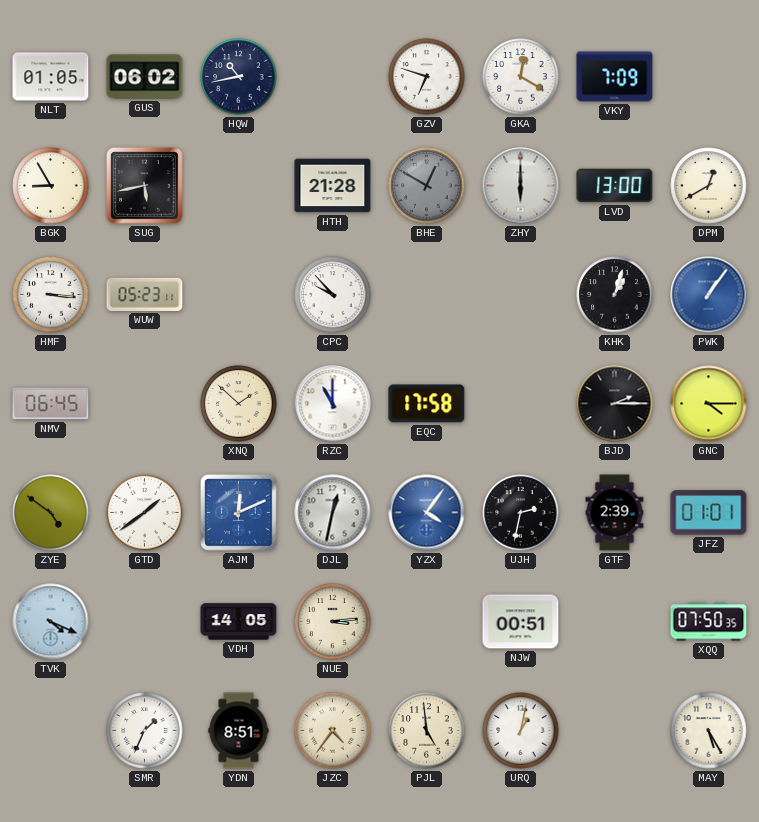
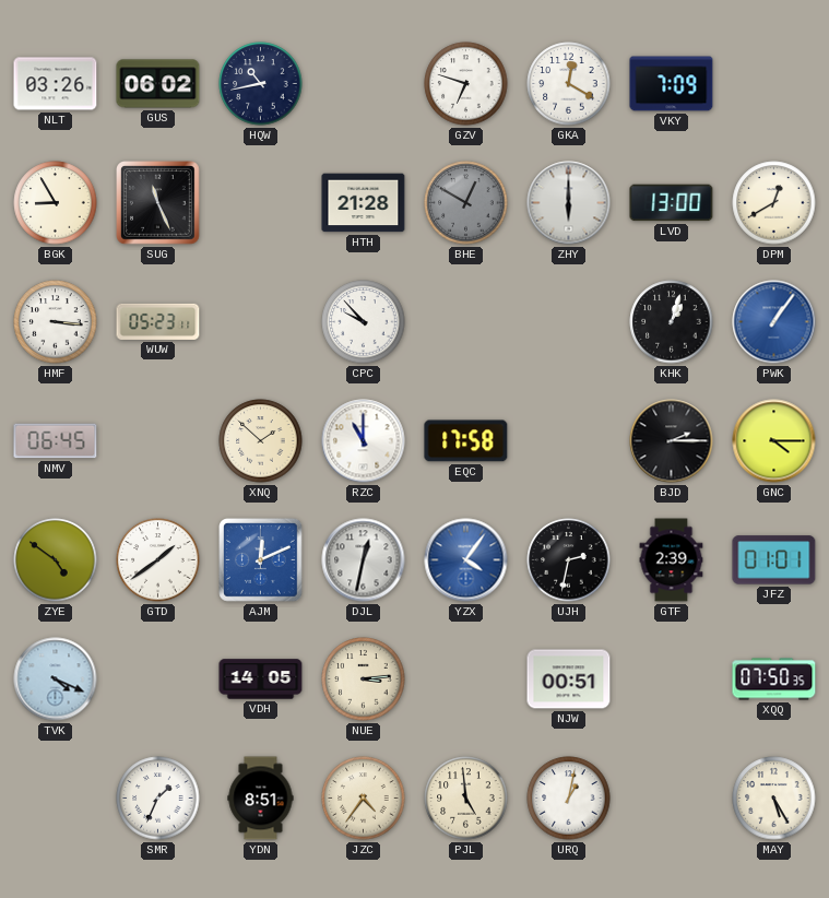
NLT: 01:05 -> 03:26 (56, 84)
SUG: 5:43 -> 11:26 (158, 203)
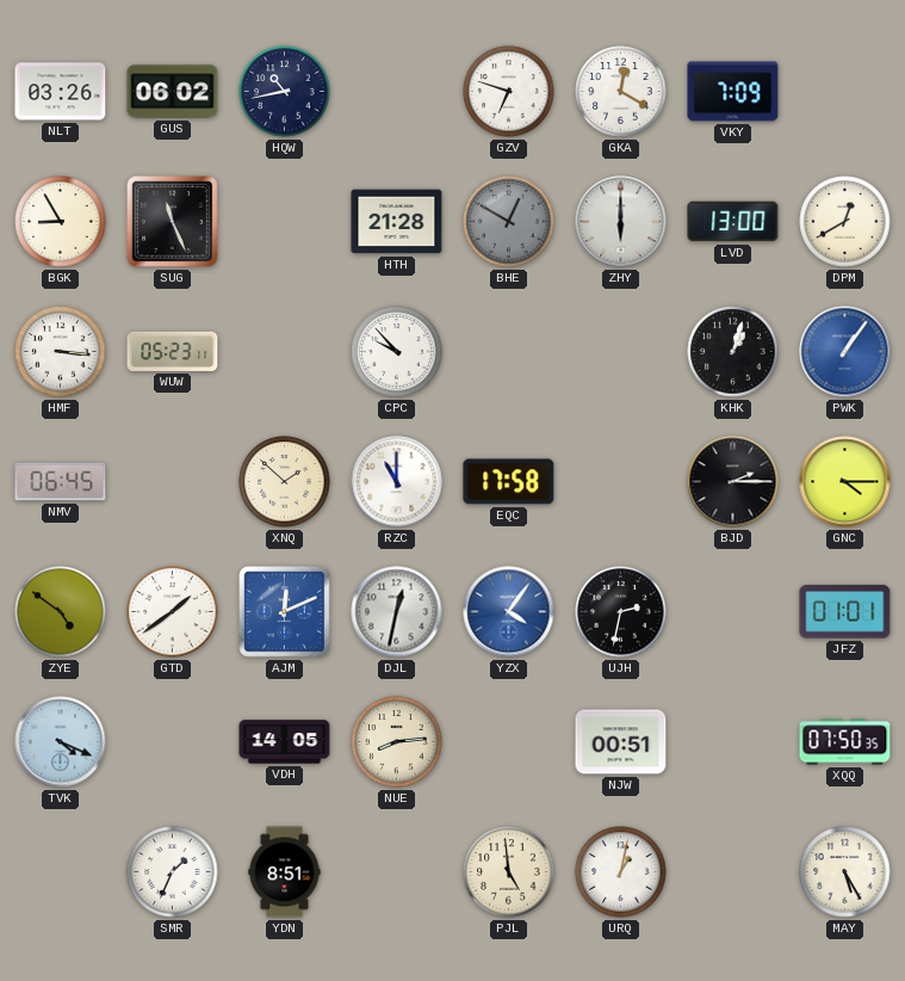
GTF: 2:39 -> none (672, 560)
NUE: 3:14 -> 8:14 (397, 742)
JZC: 4:36 -> none (364, 799)
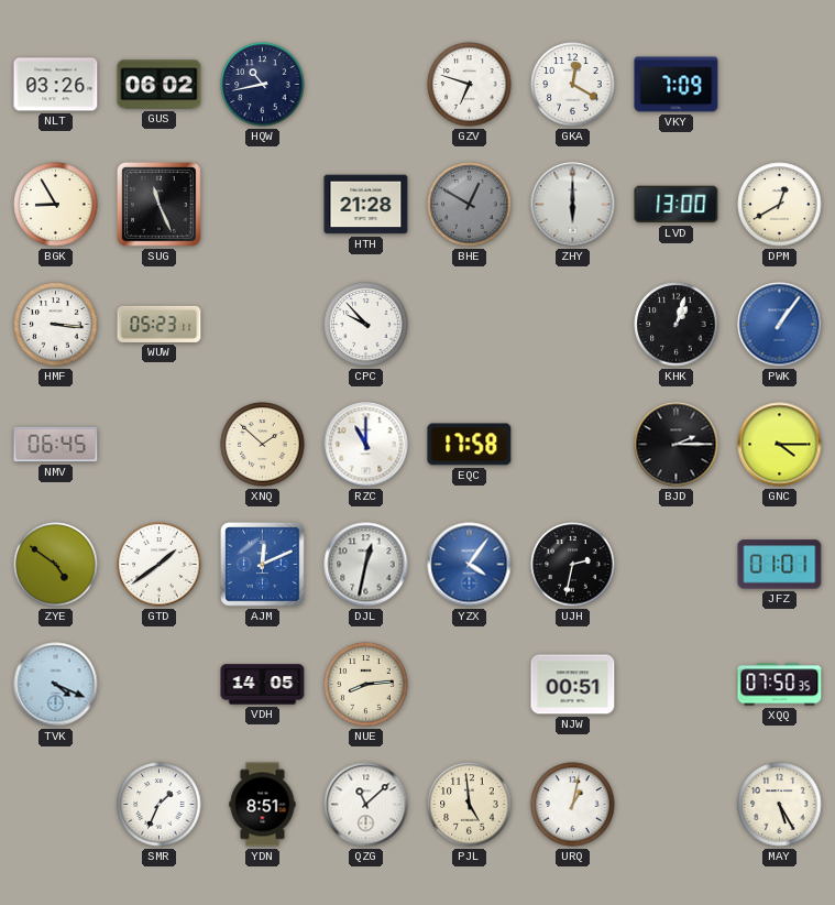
QZG: none -> 11:08 (366, 805)
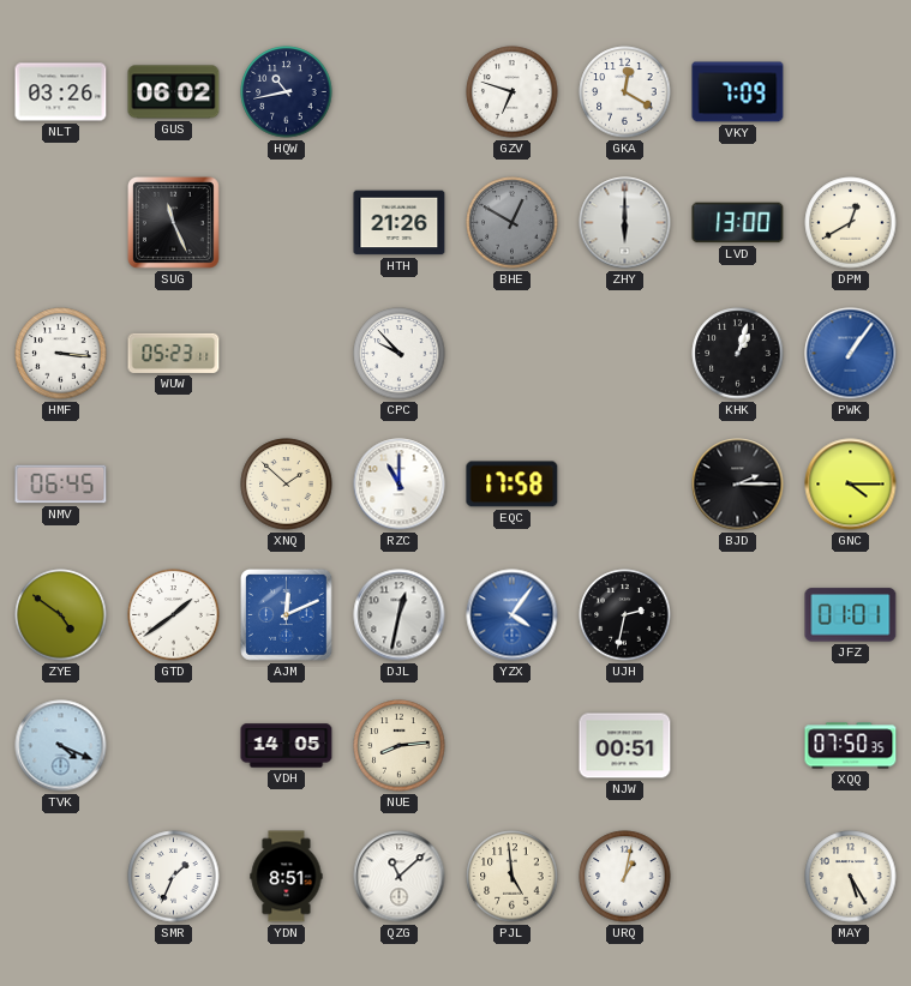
BGK: 8:55 -> none (56, 205)
HTH: 21:28 -> 21:26 (400, 223)
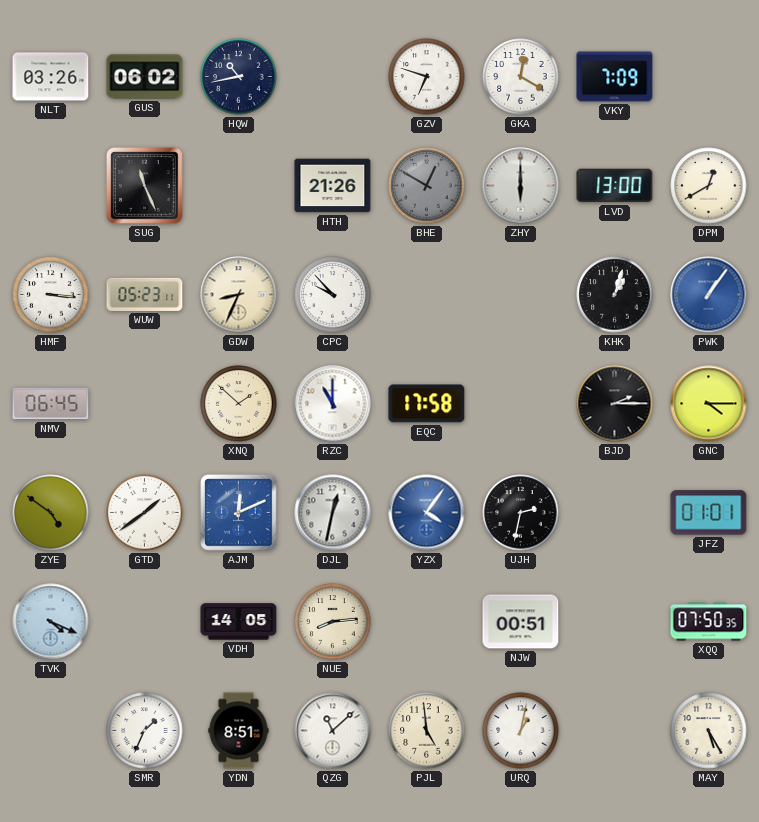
GDW: none -> 8:34 (239, 295)
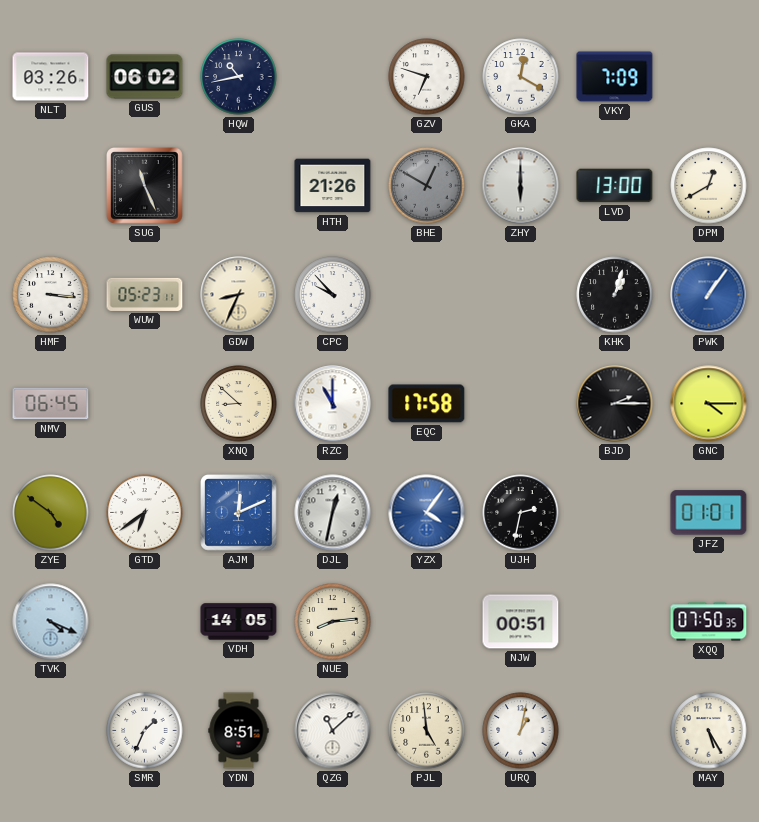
XNQ: 1:52 -> 8:52 (239, 404)
GTD: 1:39 -> 6:39 (145, 513)
